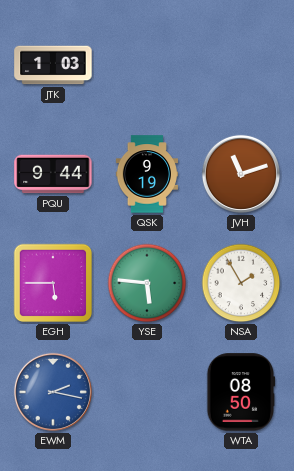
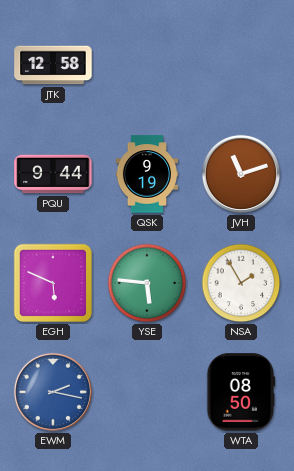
JTK: 1:03 -> 12:58 (53, 65)
EGH: 5:45 -> 5:49 (53, 283)
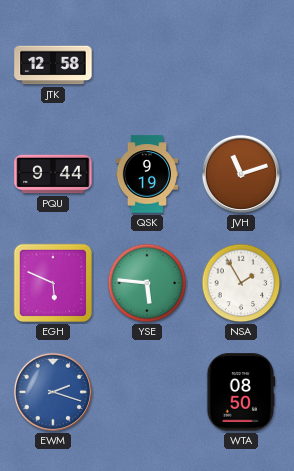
EWM: 2:17 -> 2:18 (53, 392)
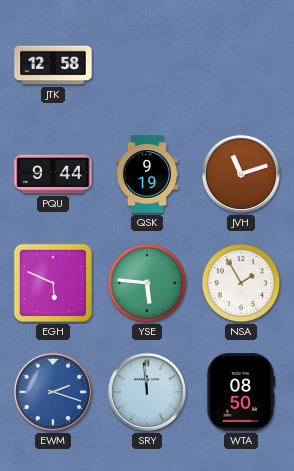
SRY: none -> 11:59 (147, 392)
